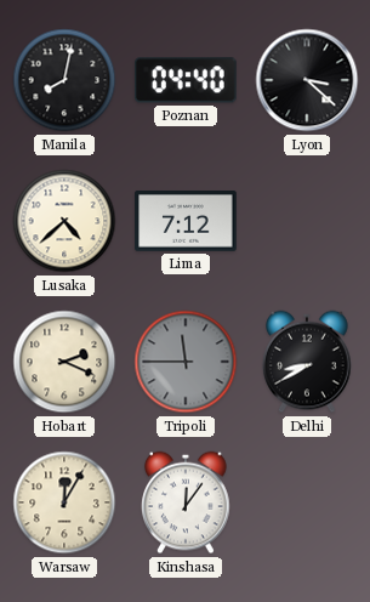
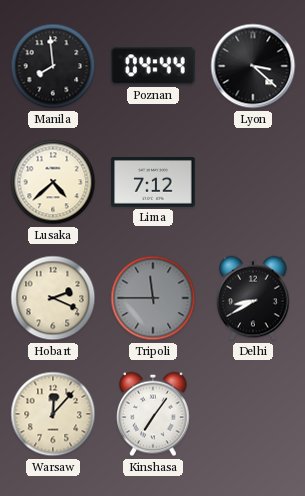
Manila: 8:02 -> 7:59 (53, 66)
Poznan: 04:40 -> 04:44 (153, 66)
Warsaw: 12:05 -> 12:07 (53, 414)
Kinshasa: 12:06 -> 7:06 (154, 414)
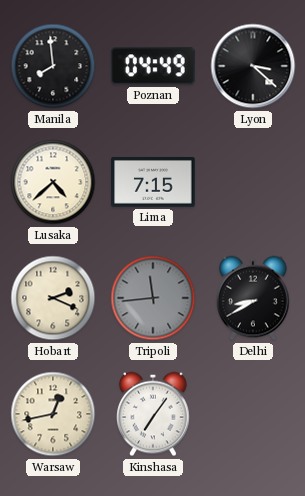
Poznan: 04:44 -> 04:49 (153, 66)
Lima: 7:12 -> 7:15 (153, 183)
Tripoli: 11:45 -> 11:44 (153, 298)
Warsaw: 12:07 -> 12:43 (53, 414)
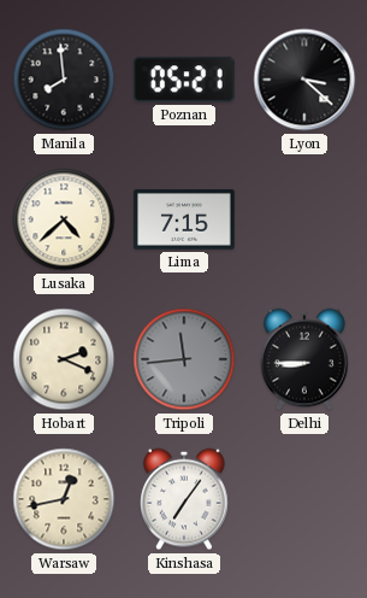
Poznan: 04:49 -> 05:21 (184, 80)
Delhi: 8:40 -> 8:45 (306, 359)
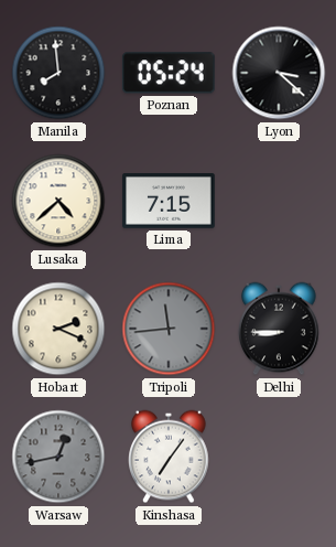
Poznan: 05:21 -> 05:24 (169, 73)
Warsaw dial: cream -> grey (58, 457)
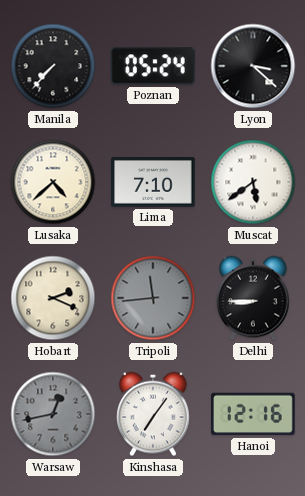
Manila: 7:59 -> 7:37 (53, 66)
Lima: 7:15 -> 7:10 (153, 183)
Muscat: none -> 5:39 (253, 182)
Hanoi: none -> 12:16 (253, 414)
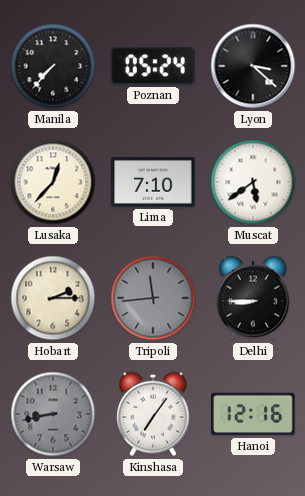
Lusaka: 4:38 -> 12:37 (53, 182)
Hobart: 2:19 -> 2:15 (53, 298)
Warsaw: 12:43 -> 8:43 (53, 414)
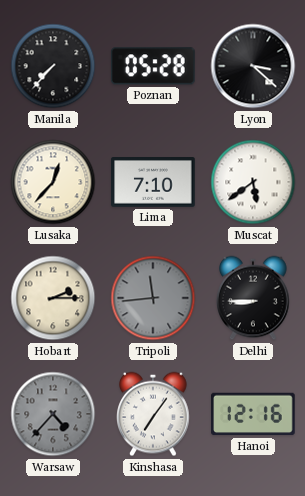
Poznan: 05:24 -> 05:28 (153, 66)
Warsaw: 8:43 -> 4:37 (53, 414)
